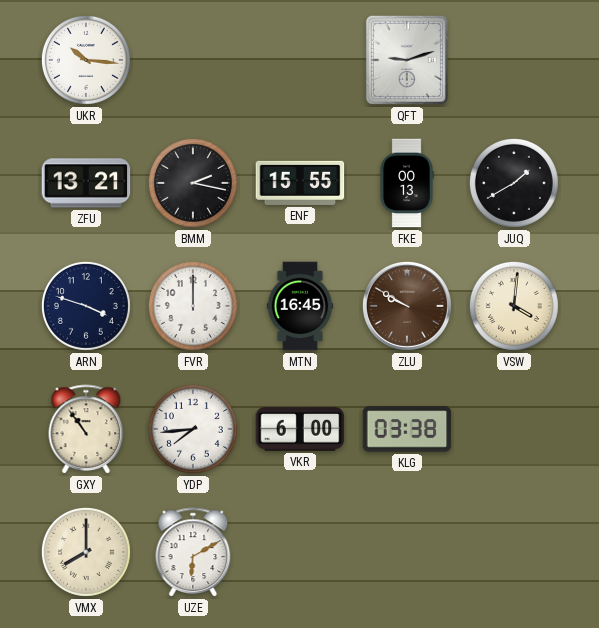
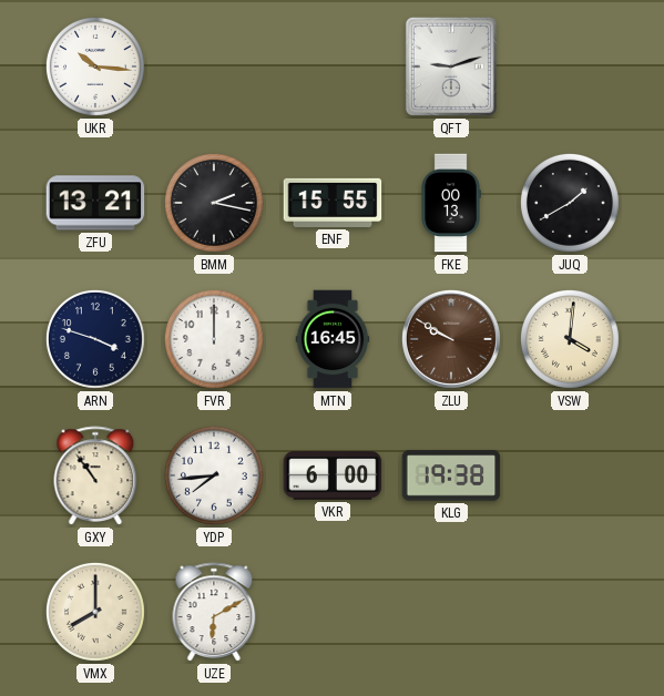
KLG: 03:38 -> 19:38 (451, 475)
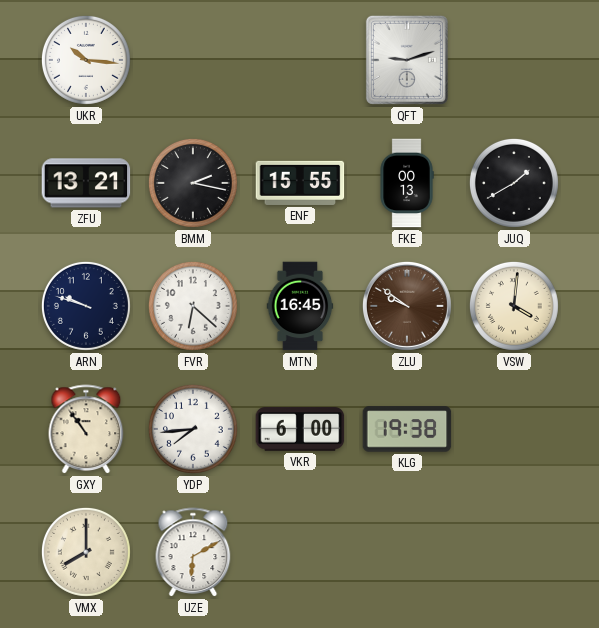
ARN: 3:48 -> 9:48 (86, 306)
FVR: 12:00 -> 6:22 (193, 306)
ZLU: 9:50 -> 9:51 (407, 306)
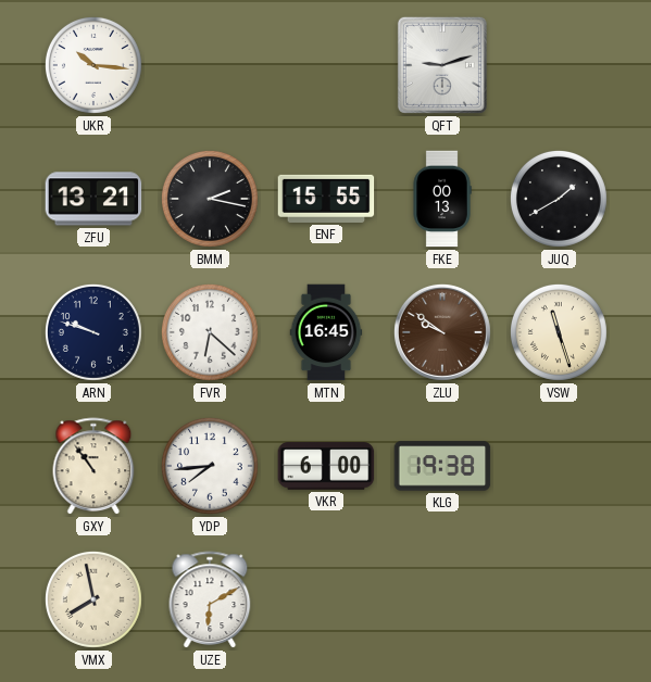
VSW: 4:01 -> 11:27 (559, 332)
VMX: 8:00 -> 7:58 (93, 599)
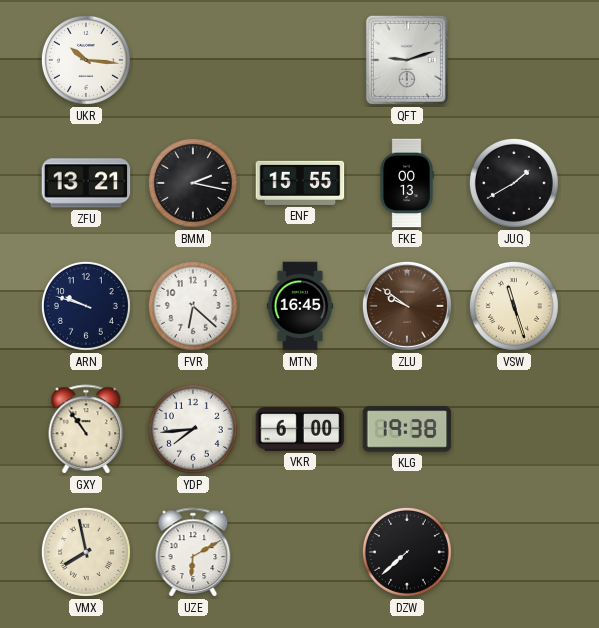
DZW: none -> 7:38 (407, 552)
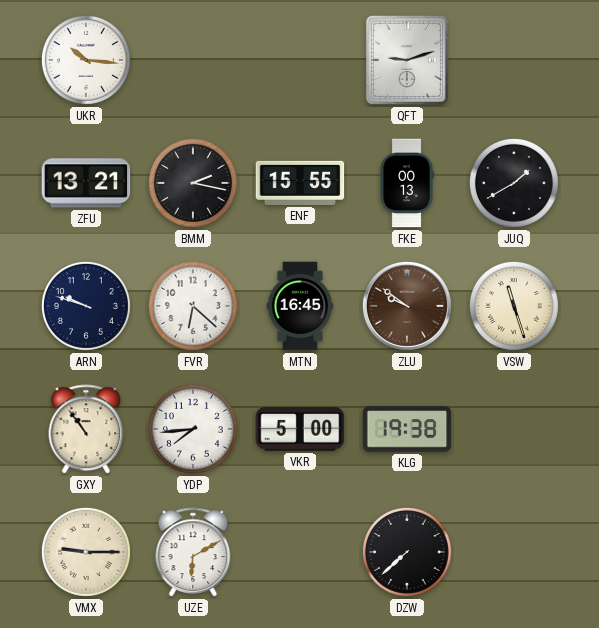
VKR: 6:00 -> 5:00 (300, 429)
VMX: 7:58 -> 9:15 (86, 552)
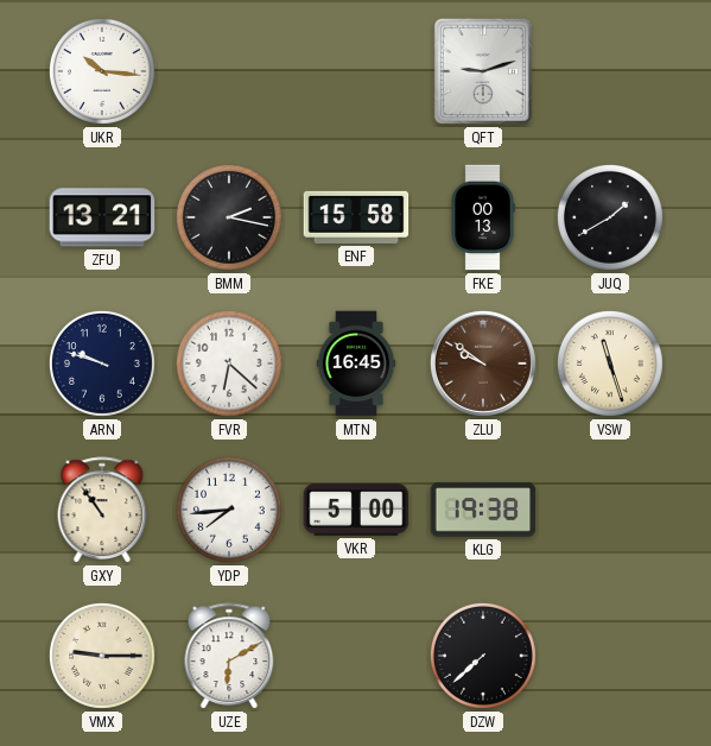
ENF: 15:55 -> 15:58 (356, 217)
